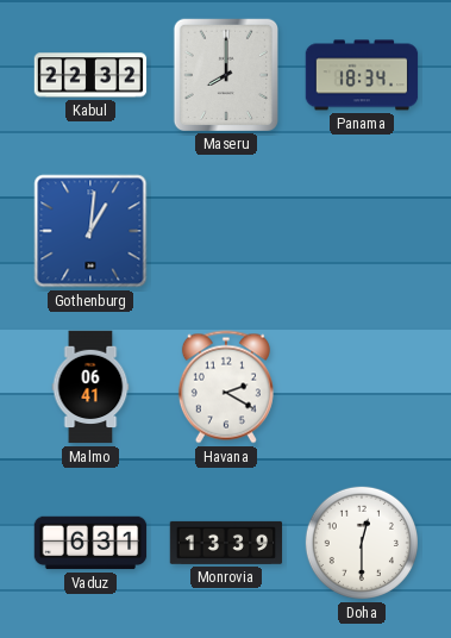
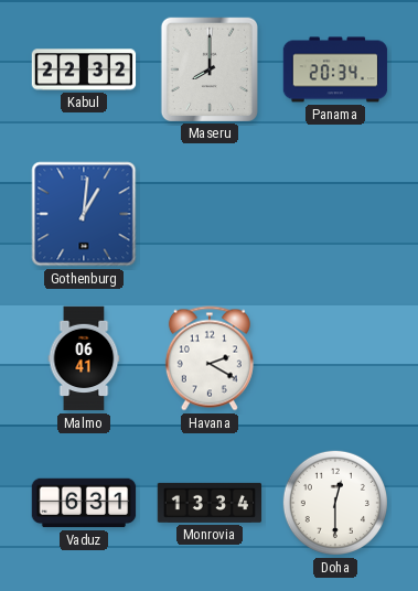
Panama: 18:34 -> 20:34 (335, 69)
Monrovia: 13:39 -> 13:34 (210, 503)
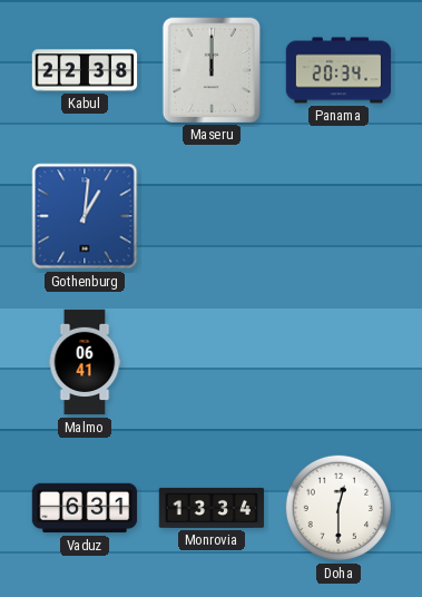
Kabul: 22:32 -> 22:38 (85, 70)
Maseru: 8:00 -> 12:00 (210, 69)
Havana: 2:20 -> none (210, 358)
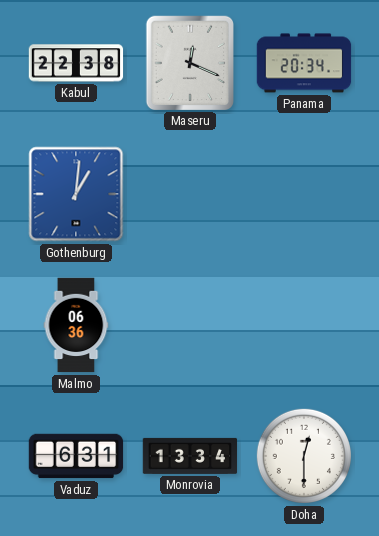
Maseru: 12:00 -> 12:19 (189, 62)
Malmo: 06:41 -> 06:36 (76, 325)
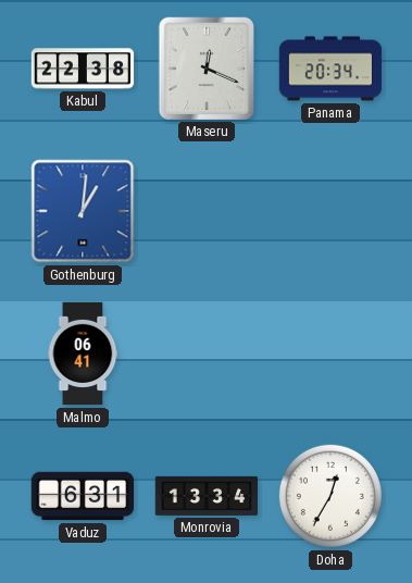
Malmo: 06:36 -> 06:41 (83, 353)
Doha: 12:30 -> 12:35 (330, 496)
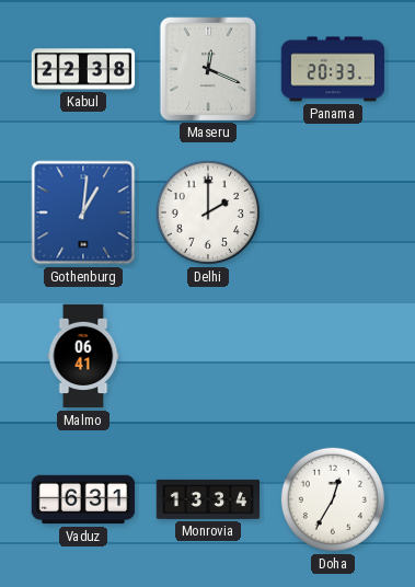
Panama: 20:34 -> 20:33 (333, 69)
Delhi: none -> 2:00 (208, 212)
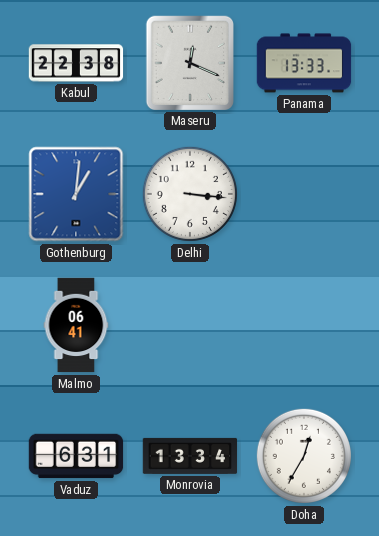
Panama: 20:33 -> 13:33 (304, 63)
Delhi: 2:00 -> 3:16 (190, 194)
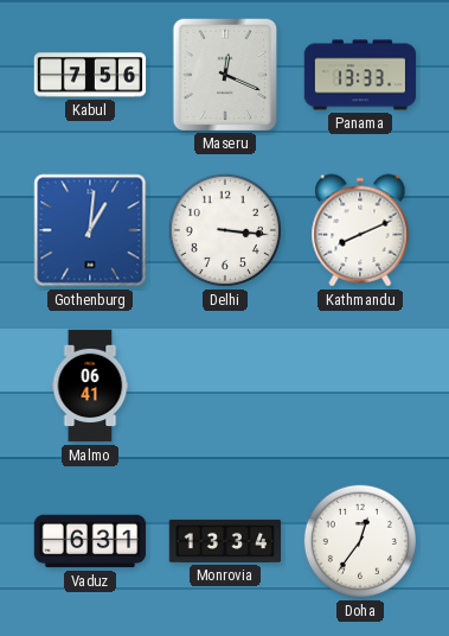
Kabul: 22:38 -> 7:56 (90, 75)
Kathmandu: none -> 8:11 (360, 230)
Doha: 12:35 -> 12:36 (360, 541)
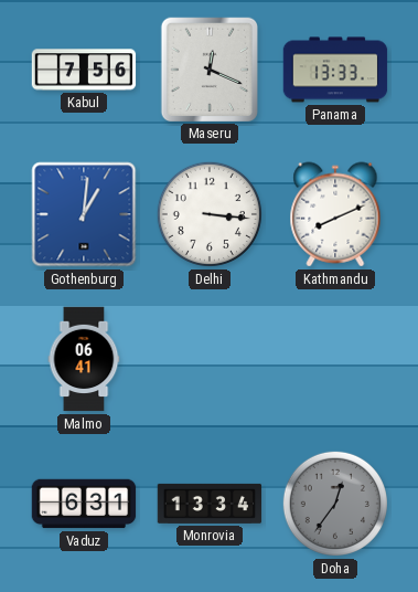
Doha dial: white -> grey (335, 504)
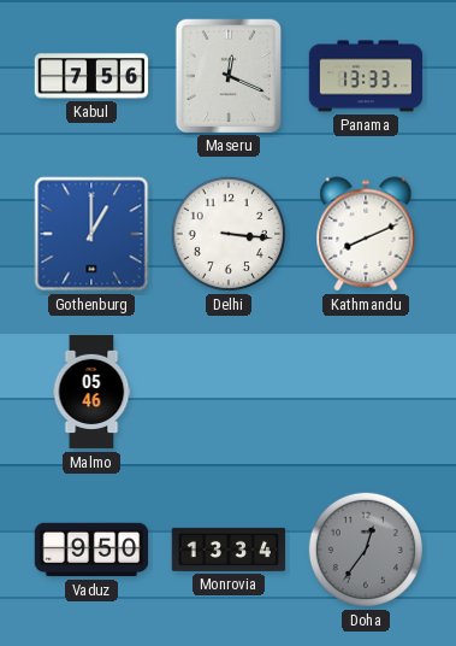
Gothenburg: 1:01 -> 1:00 (91, 234)
Malmo: 06:41 -> 05:46 (91, 392)
Vaduz: 6:31 -> 9:50 (91, 550)
